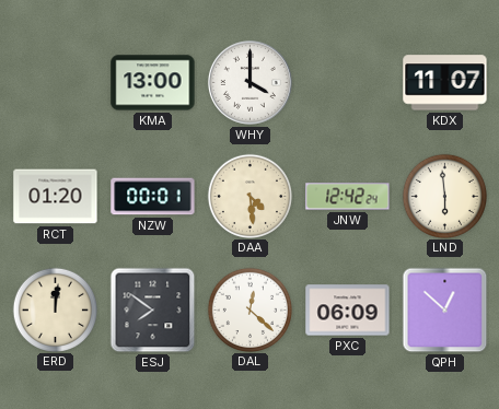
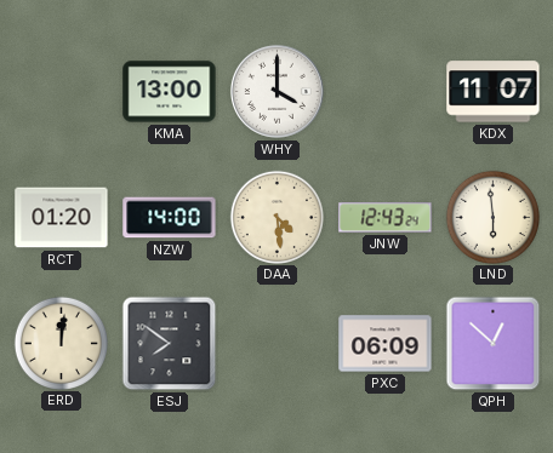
NZW: 00:01 -> 14:00 (170, 218)
JNW: 12:42 -> 12:43 (386, 218)
DAL: 12:22 -> none (249, 309)
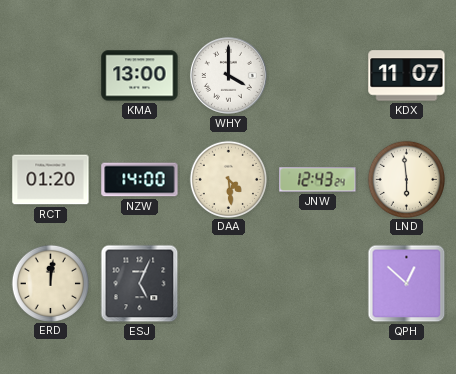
ESJ: 7:51 -> 5:04 (140, 284)
PXC: 06:09 -> none (386, 344)
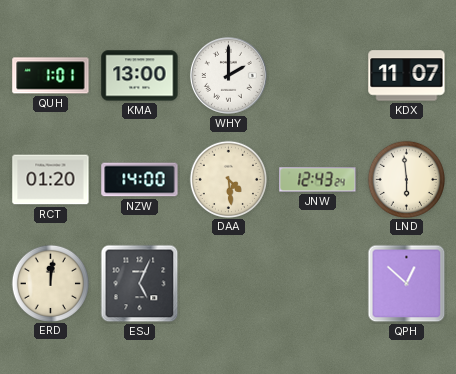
QUH: none -> 1:01 (51, 76)
WHY: 4:00 -> 2:00 (228, 75)
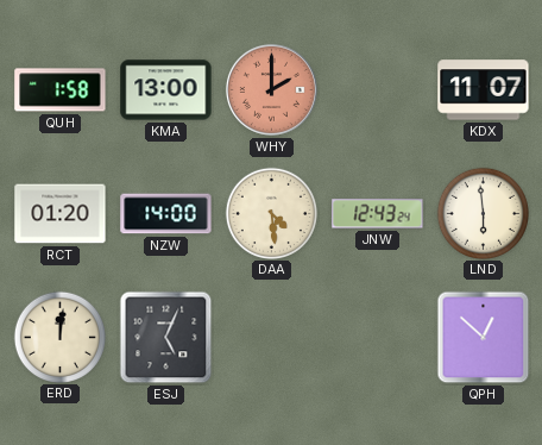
QUH: 1:01 -> 1:58 (61, 90)
WHY dial: white -> salmon (271, 89)
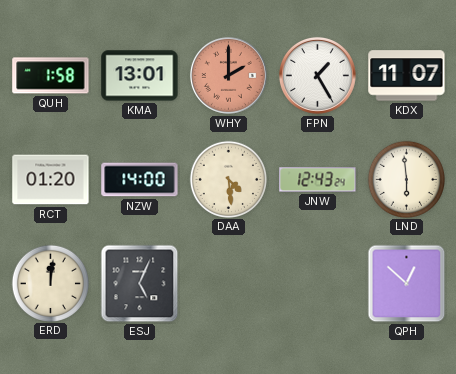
KMA: 13:00 -> 13:01 (140, 76)
FPN: none -> 1:25 (317, 75)
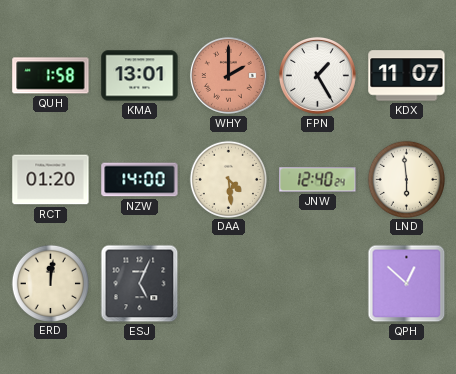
JNW: 12:43 -> 12:40 (318, 180)
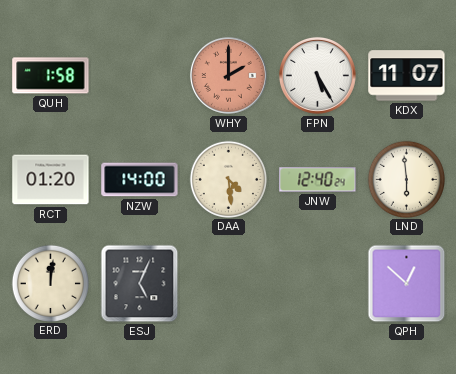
KMA: 13:01 -> none (140, 76)
FPN: 1:25 -> 5:25 (317, 75)
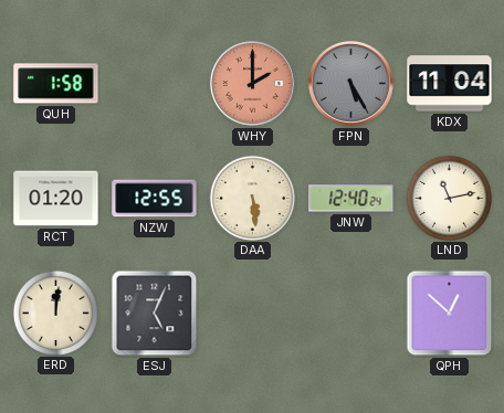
FPN dial: white -> grey (350, 83)
KDX: 11:07 -> 11:04 (450, 84)
NZW: 14:00 -> 12:55 (155, 199)
DAA: 4:29 -> 5:29 (252, 198)
LND: 5:59 -> 11:13 (449, 198)
